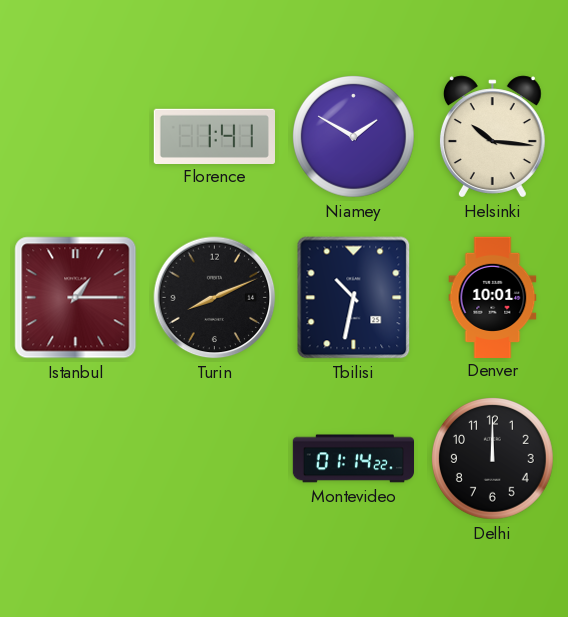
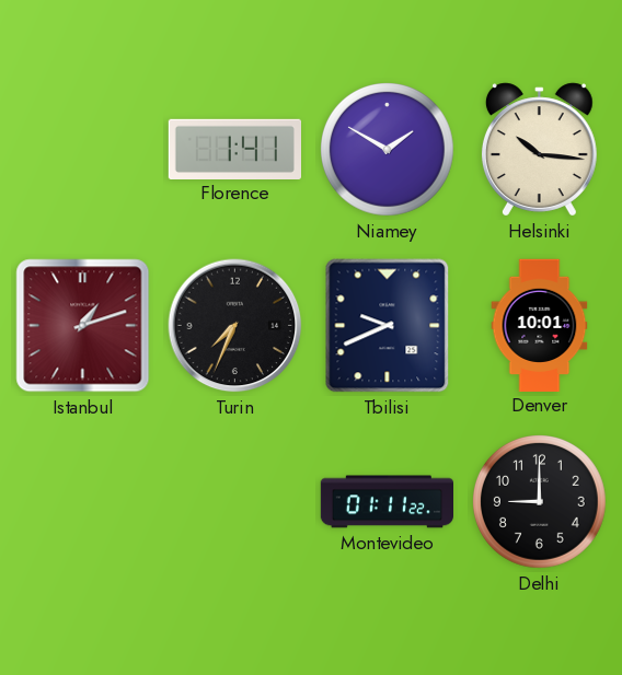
Istanbul: 1:15 -> 1:12 (83, 326)
Turin: 8:11 -> 7:34 (235, 326)
Tbilisi: 10:32 -> 9:41 (388, 326)
Montevideo: 01:14 -> 01:11 (388, 502)
Delhi: 12:00 -> 9:00 (540, 502)
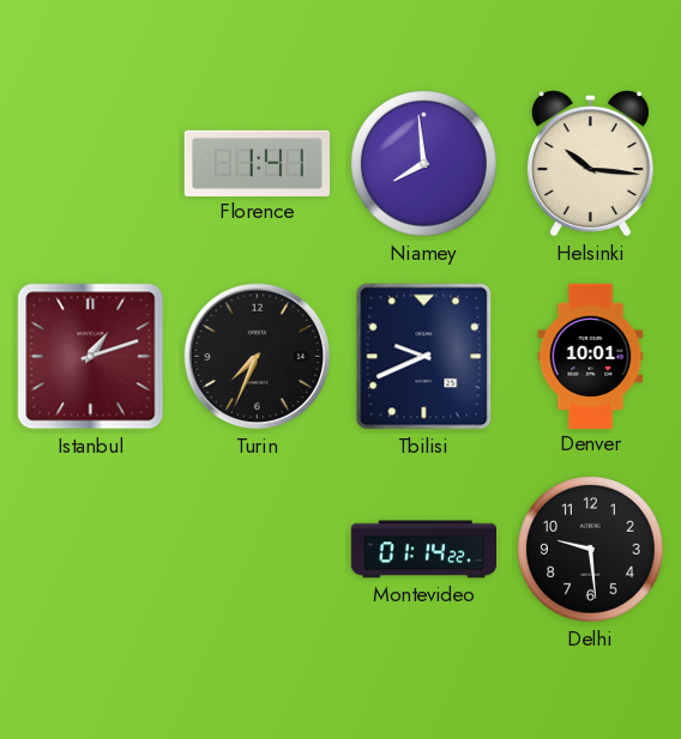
Niamey: 1:50 -> 7:59 (424, 164)
Montevideo: 01:11 -> 01:14 (424, 550)
Delhi: 9:00 -> 9:29 (591, 550)
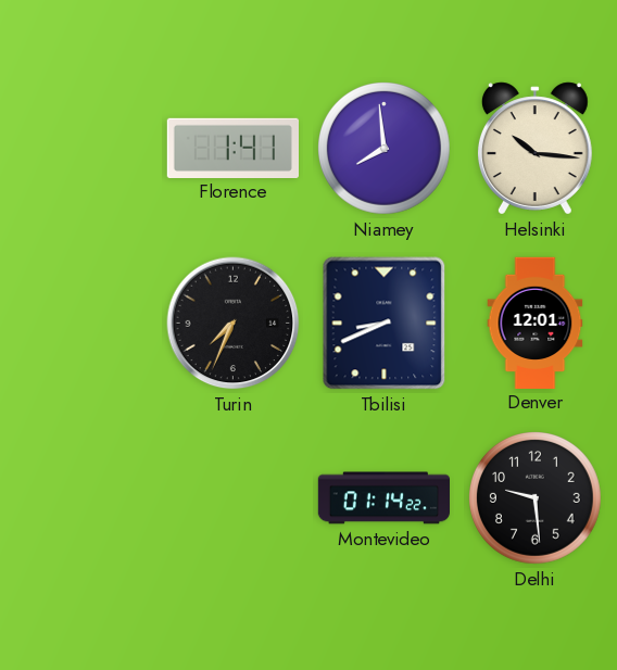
Istanbul: 1:12 -> none (91, 357)
Tbilisi: 9:41 -> 8:41 (385, 324)
Denver: 10:01 -> 12:01 (536, 323)
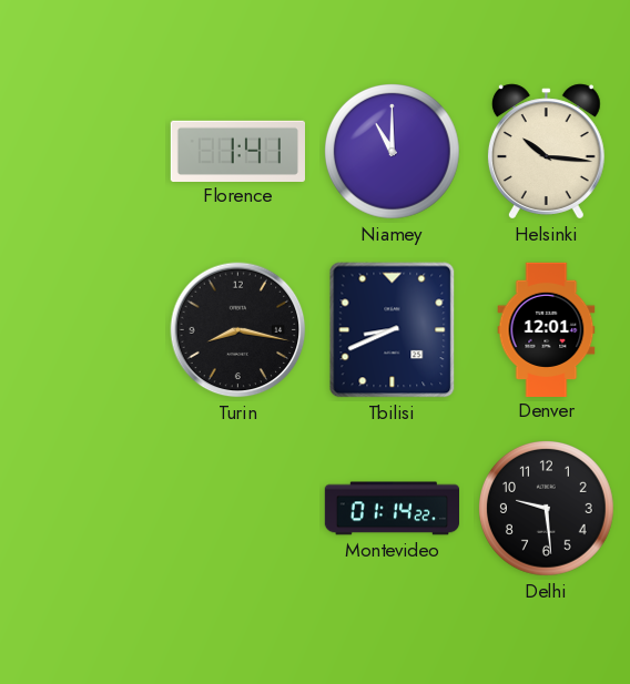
Niamey: 7:59 -> 11:00 (393, 152)
Turin: 7:34 -> 8:17 (238, 330)
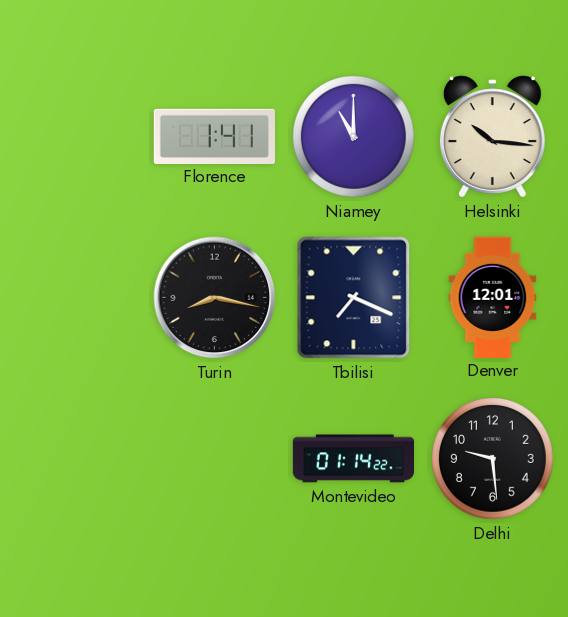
Tbilisi: 8:41 -> 7:19 (354, 298)
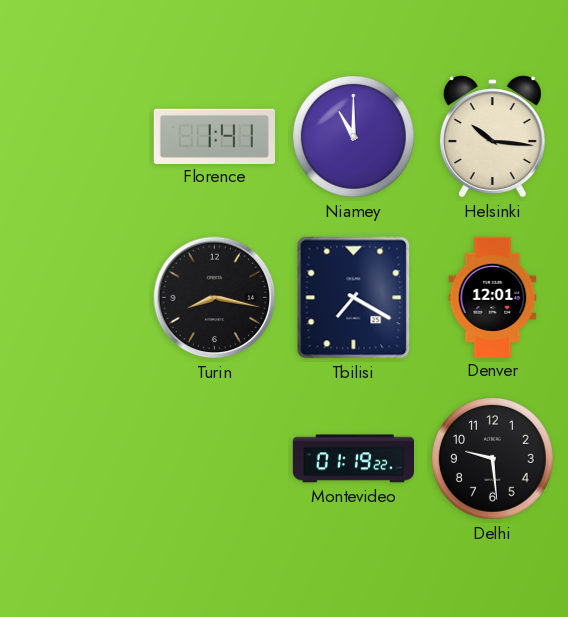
Tbilisi: 7:19 -> 7:20 (354, 298)
Montevideo: 01:14 -> 01:19 (354, 459)
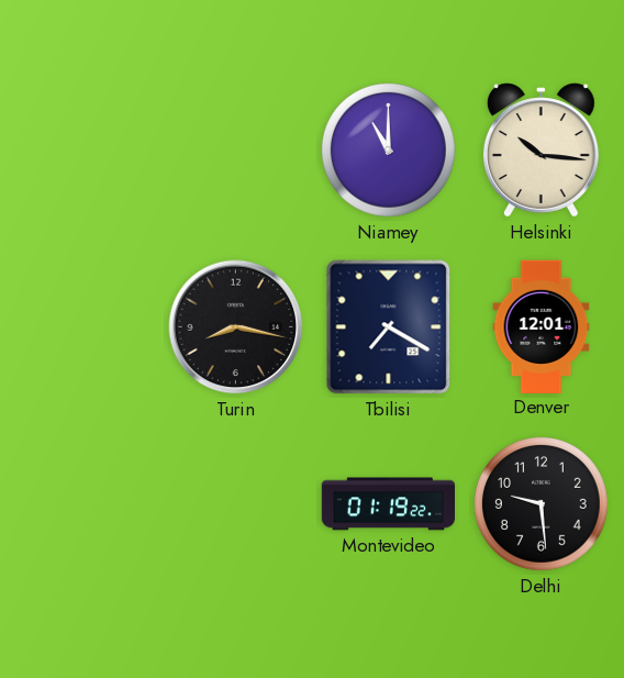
Florence: 1:41 -> none (214, 136)
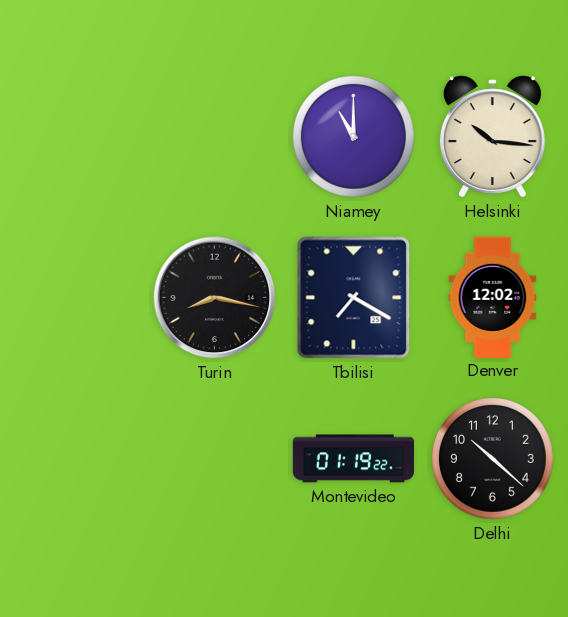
Denver: 12:01 -> 12:02 (493, 297)
Delhi: 9:29 -> 10:22 (493, 459)
